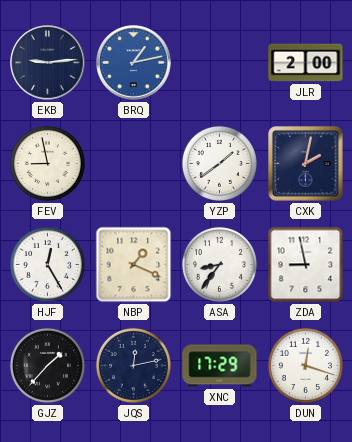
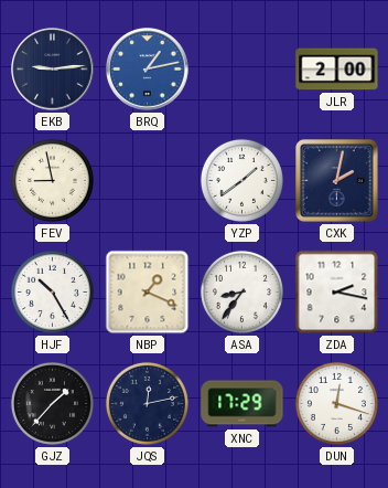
HJF: 12:25 -> 10:25 (52, 291)
ZDA: 8:58 -> 2:17 (337, 293)
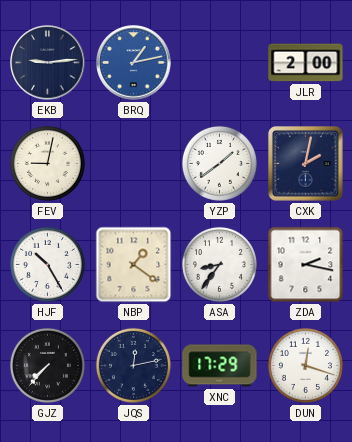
FEV: 8:58 -> 9:02 (47, 163)
NBP: 1:19 -> 1:21 (134, 265)
GJZ: 1:37 -> 7:37 (47, 365)
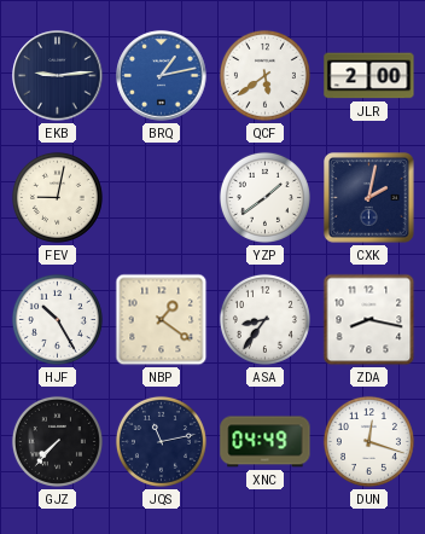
QCF: none -> 5:39 (264, 75)
ZDA: 2:17 -> 8:17 (369, 320)
JQS: 12:13 -> 11:13 (161, 441)
XNC: 17:29 -> 04:49 (266, 442)
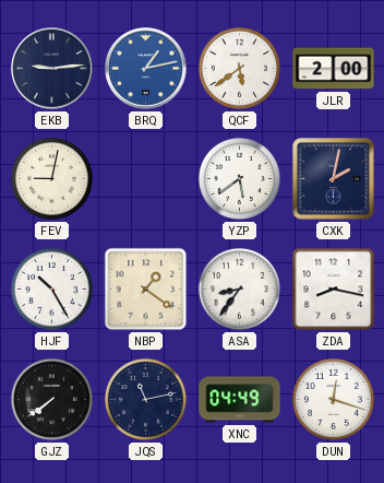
YZP: 1:39 -> 5:39 (239, 178)
GJZ: 7:37 -> 7:39 (51, 399)
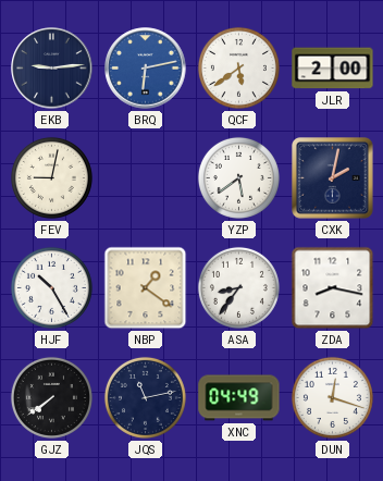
BRQ: 1:13 -> 6:13 (146, 69)
